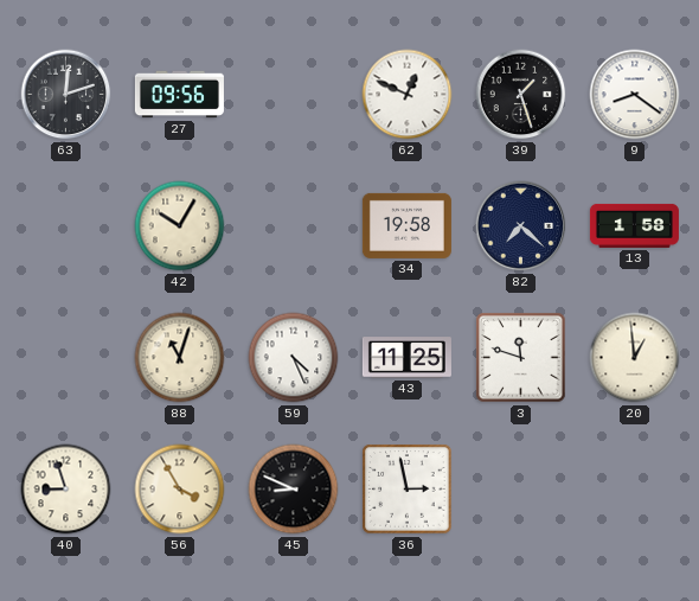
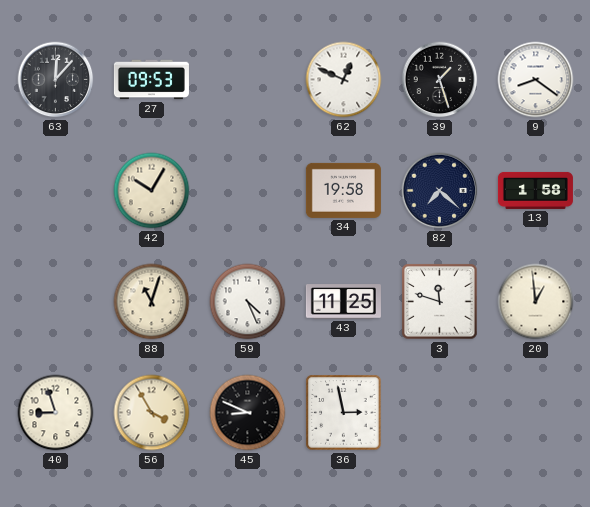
63: 12:12 -> 12:07 (56, 80)
27: 09:56 -> 09:53 (151, 80)
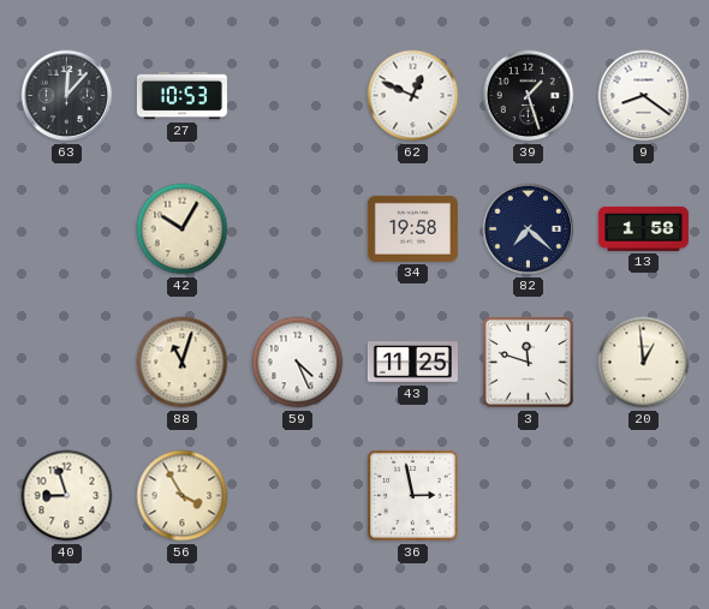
27: 09:53 -> 10:53 (181, 96)
45: 8:49 -> none (248, 413)
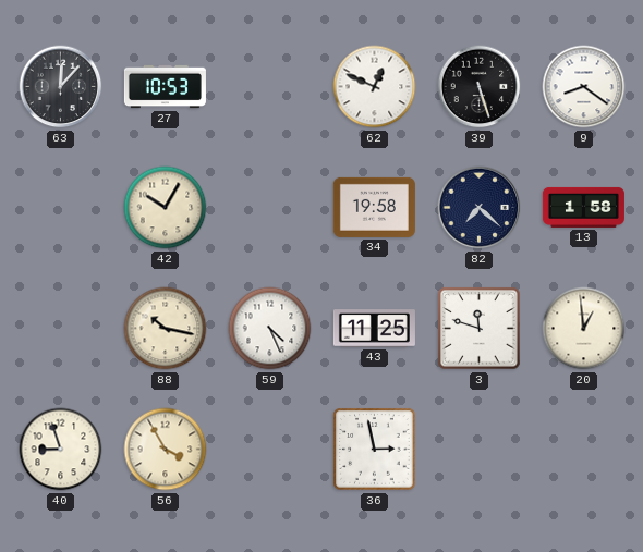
39: 1:27 -> 5:27 (480, 87)
88: 11:03 -> 10:17 (166, 329)
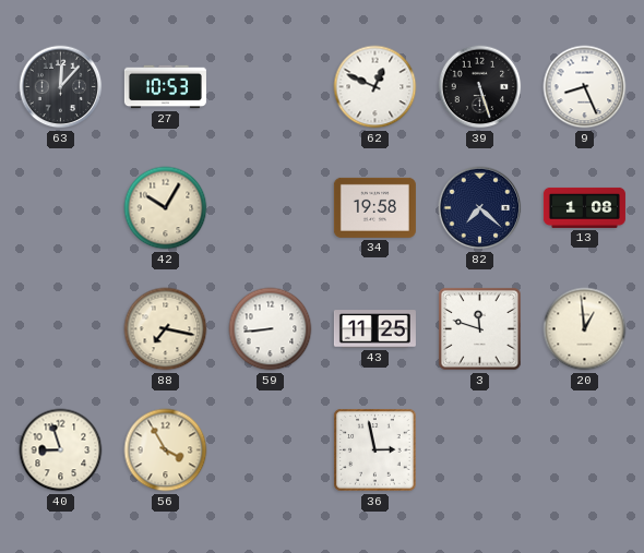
9: 8:21 -> 8:26 (585, 87)
13: 1:58 -> 1:08 (584, 207)
88: 10:17 -> 7:17 (166, 329)
59: 4:26 -> 8:44 (271, 329)
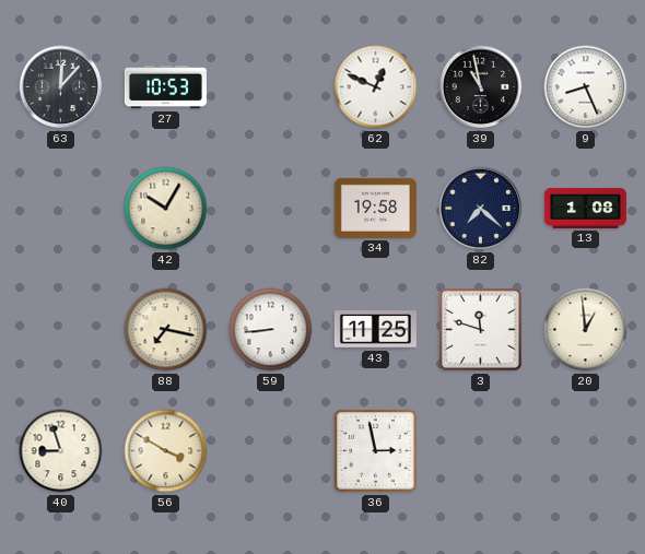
39: 5:27 -> 10:58 (481, 87)
56: 3:55 -> 3:50 (166, 451)
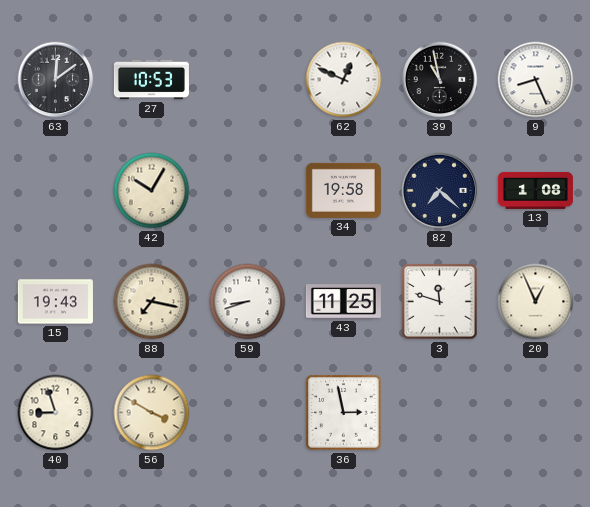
63: 12:07 -> 12:09 (56, 80)
15: none -> 19:43 (55, 302)
59: 8:44 -> 8:42 (248, 302)
20: 12:59 -> 12:56 (536, 302)
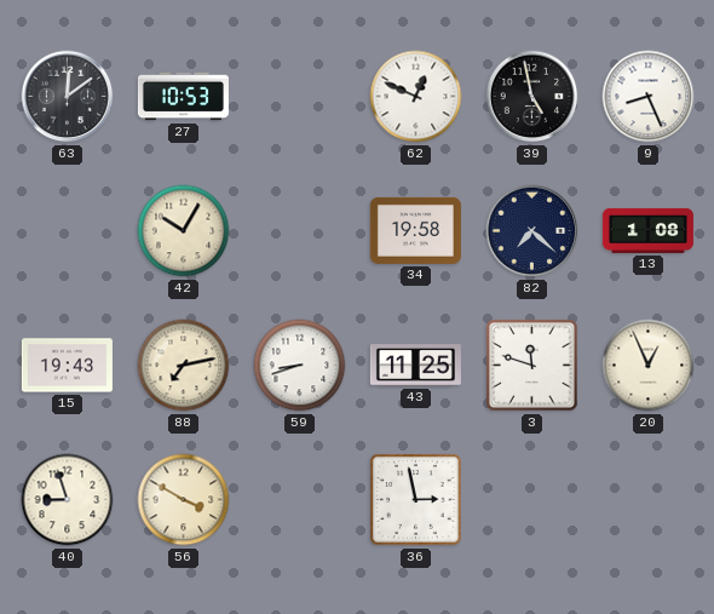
39: 10:58 -> 4:58 (532, 97)
88: 7:17 -> 7:13 (184, 366)
